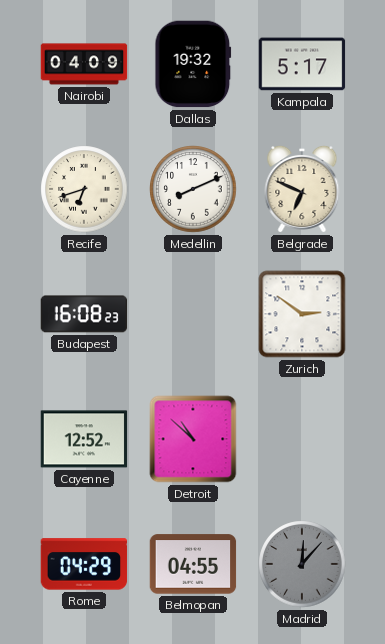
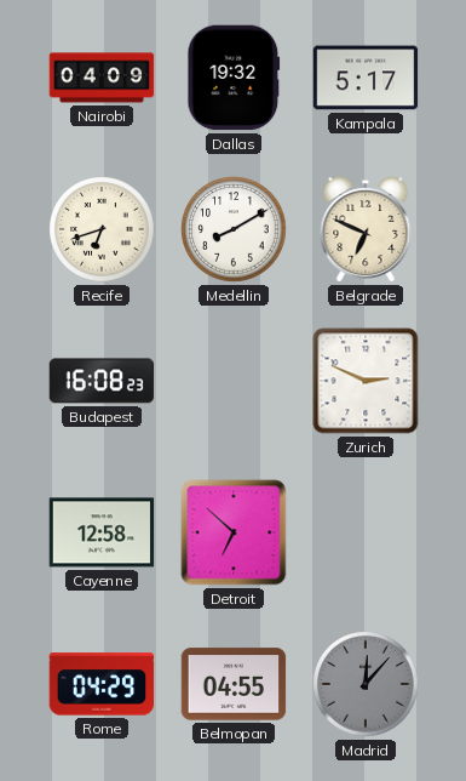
Medellin: 8:11 -> 8:10 (234, 229)
Zurich: 2:51 -> 2:49 (366, 381)
Cayenne: 12:52 -> 12:58 (102, 532)
Detroit: 10:52 -> 6:52 (234, 532)
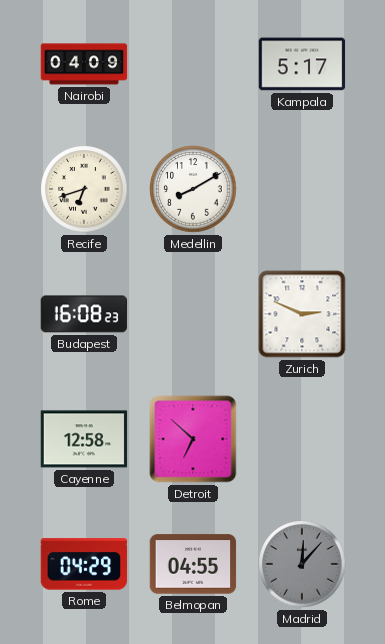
Dallas: 19:32 -> none (234, 78)
Belgrade: 6:49 -> none (366, 229)
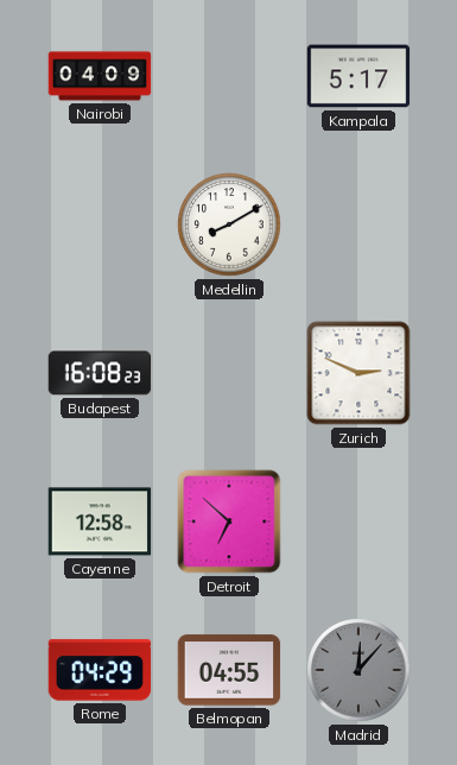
Recife: 6:42 -> none (84, 189)
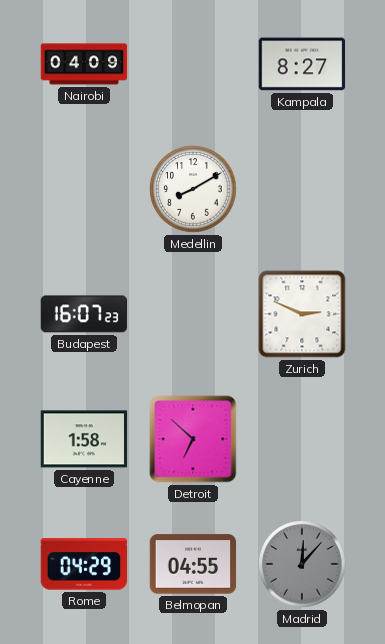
Kampala: 5:17 -> 8:27 (302, 64)
Budapest: 16:08 -> 16:07 (84, 314)
Cayenne: 12:58 -> 1:58 (84, 439)
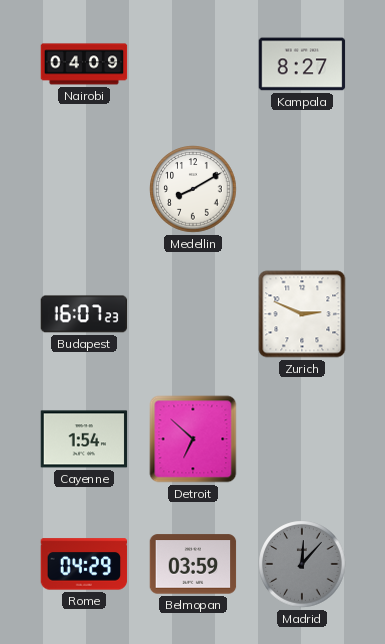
Cayenne: 1:58 -> 1:54 (84, 439)
Belmopan: 04:55 -> 03:59 (193, 564)
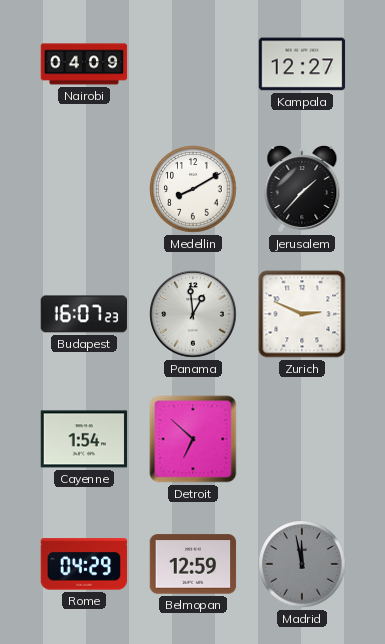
Kampala: 8:27 -> 12:27 (302, 64)
Jerusalem: none -> 1:37 (302, 189)
Panama: none -> 12:59 (193, 314)
Belmopan: 03:59 -> 12:59 (193, 564)
Madrid: 12:07 -> 11:58 (302, 564)
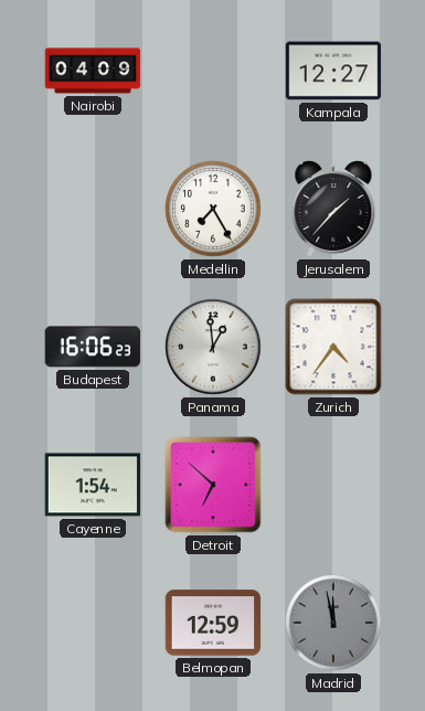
Medellin: 8:10 -> 7:25 (213, 209)
Budapest: 16:07 -> 16:06 (93, 347)
Zurich: 2:49 -> 4:36 (333, 347)
Rome: 04:29 -> none (84, 564)
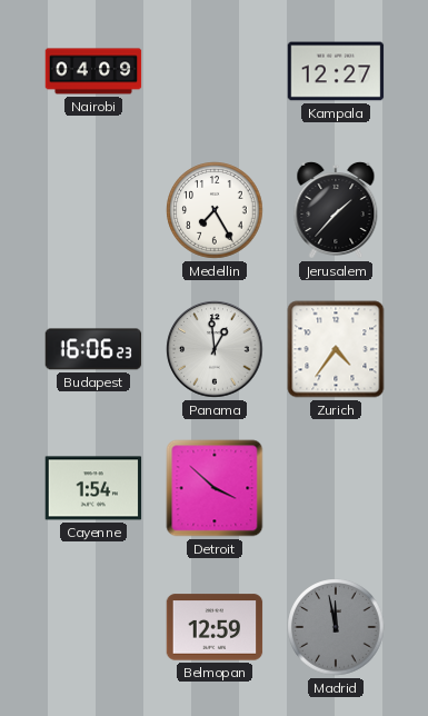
Detroit: 6:52 -> 3:52 (215, 488)
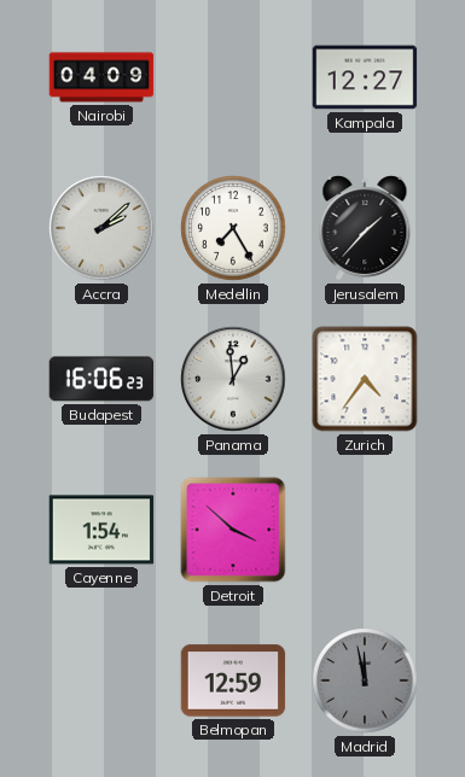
Accra: none -> 2:08 (101, 228)
